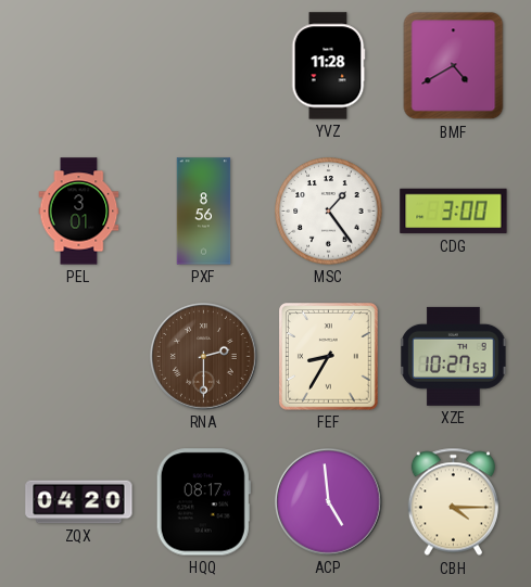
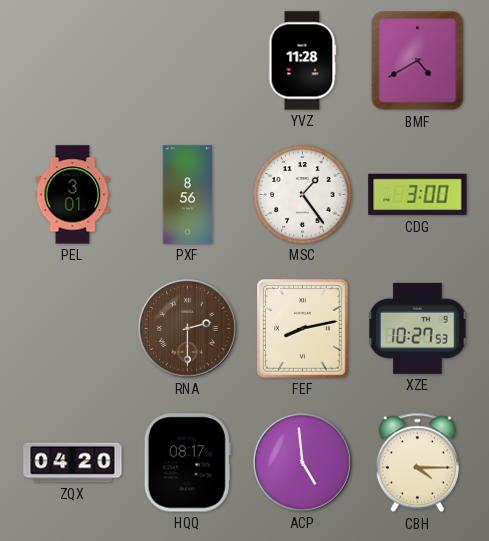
FEF: 8:35 -> 8:13 (303, 329)
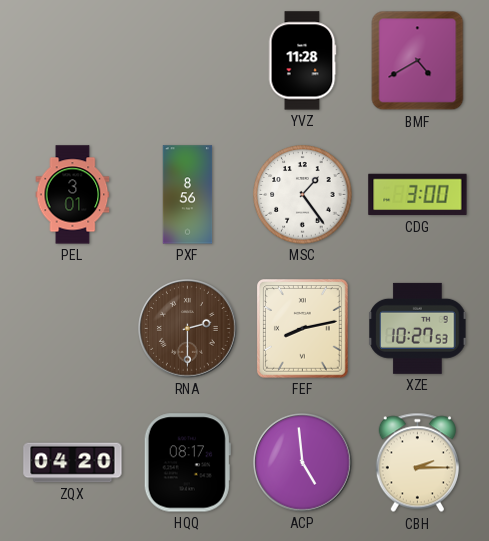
CBH: 4:15 -> 2:15 (417, 463)
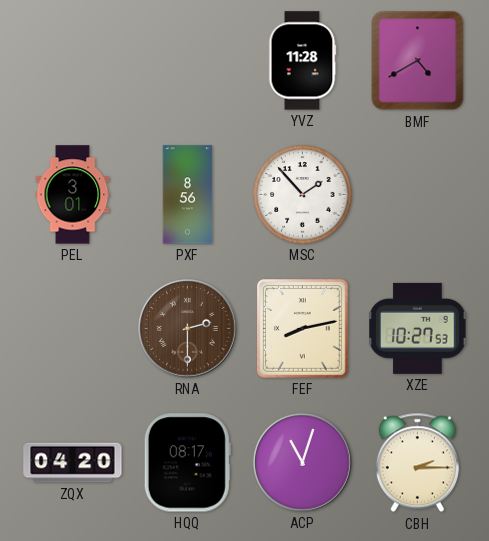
MSC: 1:24 -> 1:53 (303, 195)
CDG: 3:00 -> none (418, 195)
ACP: 4:59 -> 11:03 (303, 463)
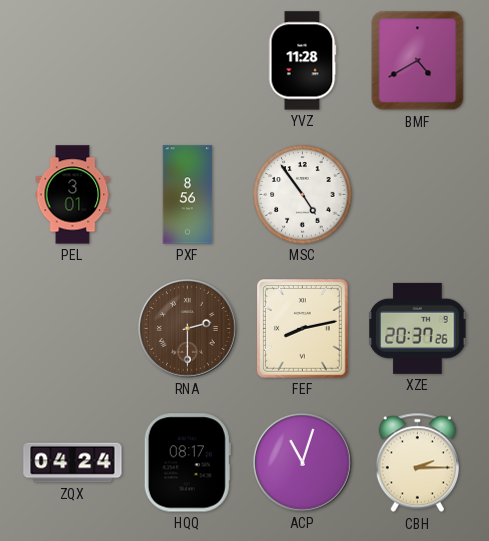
MSC: 1:53 -> 4:54 (303, 195)
XZE: 10:27 -> 20:37 (418, 328)
ZQX: 04:20 -> 04:24 (73, 463)
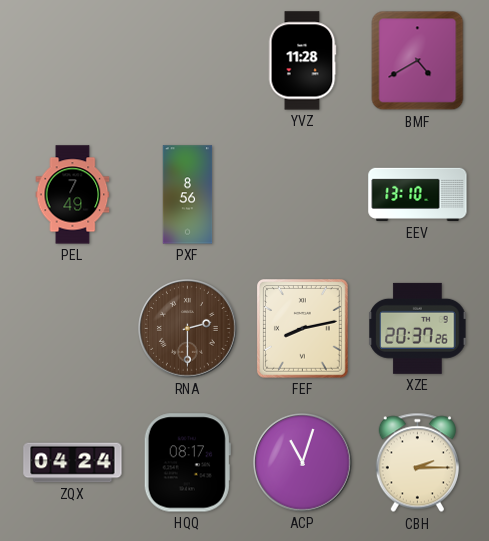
PEL: 3:01 -> 7:49 (73, 195)
MSC: 4:54 -> none (303, 195)
EEV: none -> 13:10 (418, 195)
